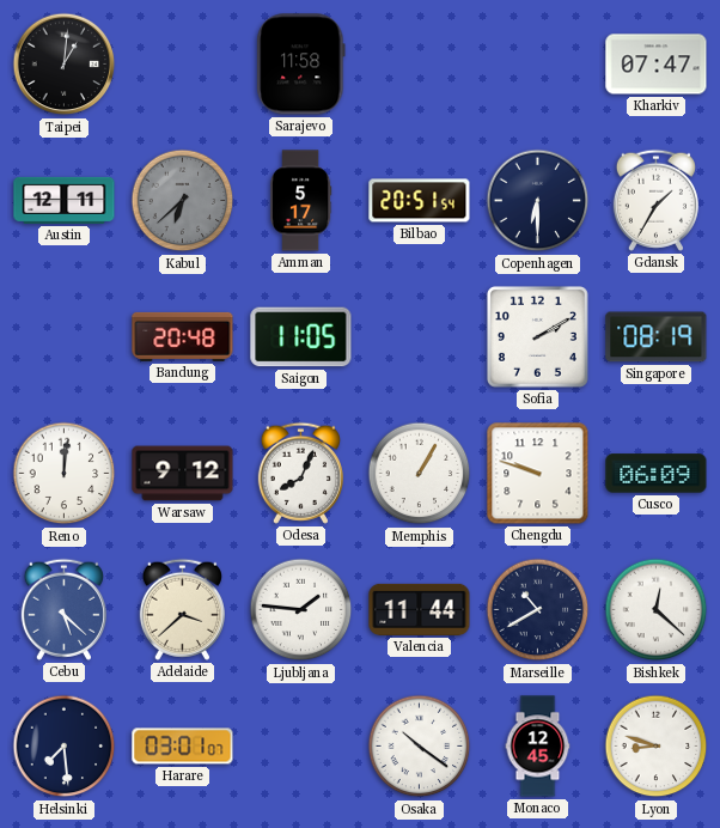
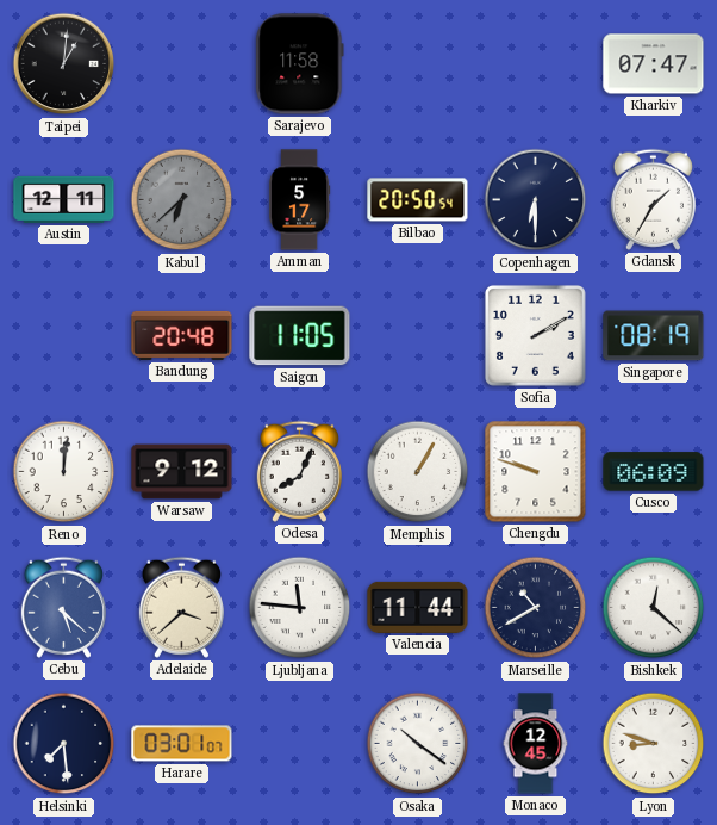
Bilbao: 20:51 -> 20:50 (418, 200)
Ljubljana: 1:46 -> 11:46 (300, 608)
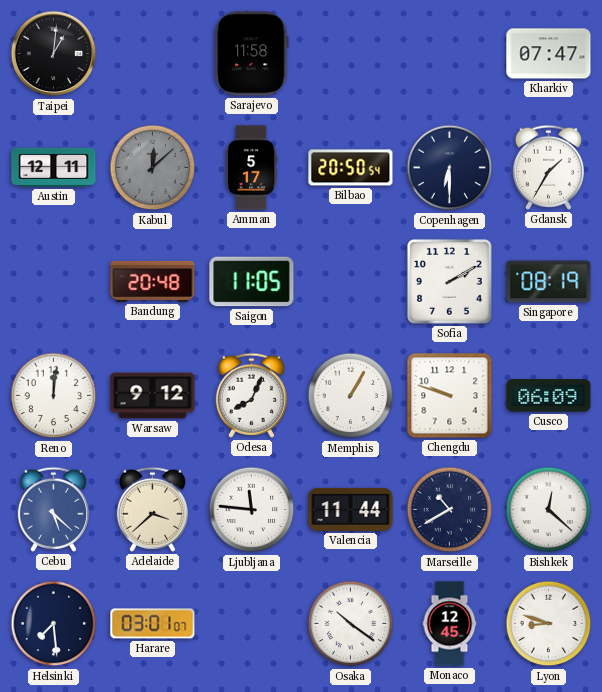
Kabul: 6:38 -> 12:08 (153, 168)
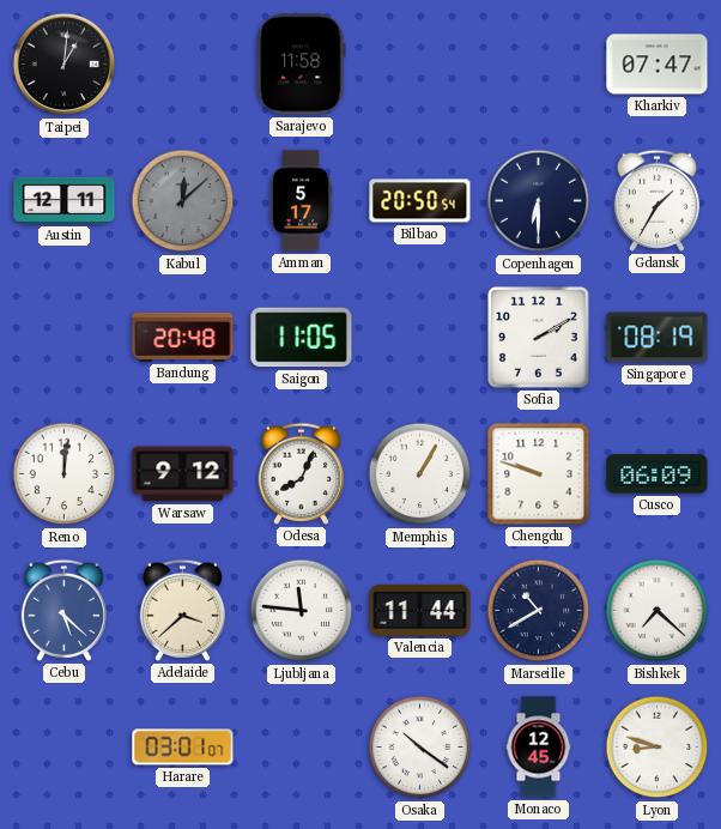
Bishkek: 12:22 -> 7:22 (658, 611)
Helsinki: 7:29 -> none (54, 624)
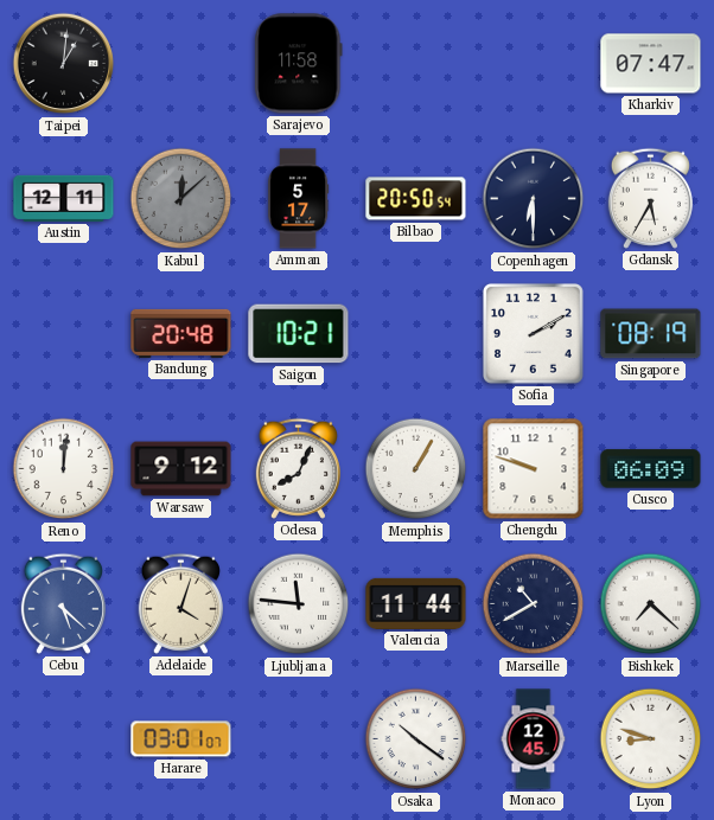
Gdansk: 1:35 -> 5:35 (650, 198)
Saigon: 11:05 -> 10:21 (299, 334)
Adelaide: 3:38 -> 4:03 (180, 603)
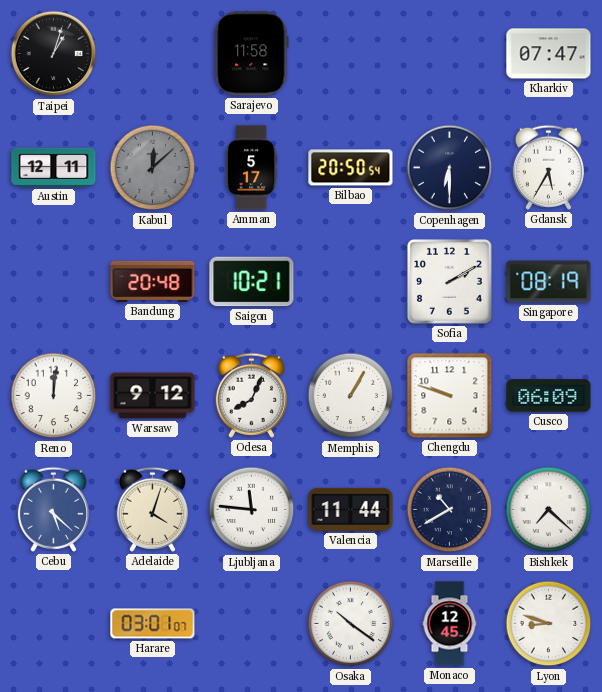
Taipei: 1:01 -> 1:03 (54, 54)
